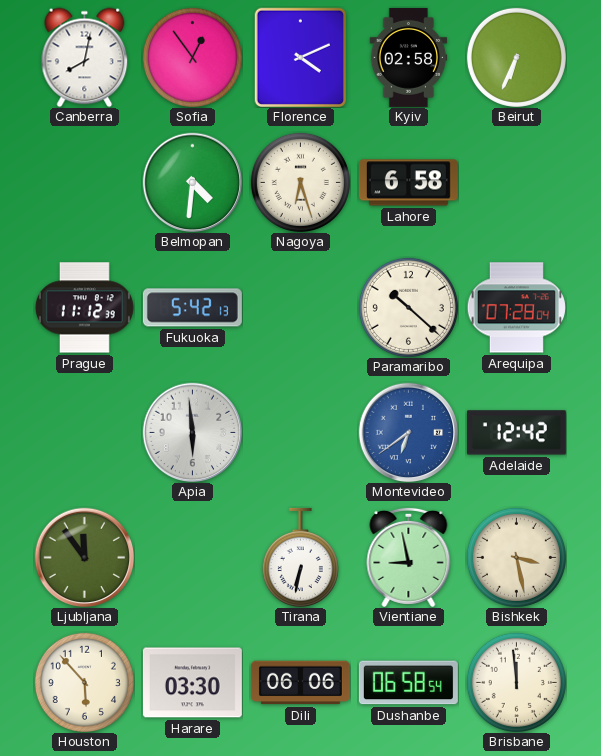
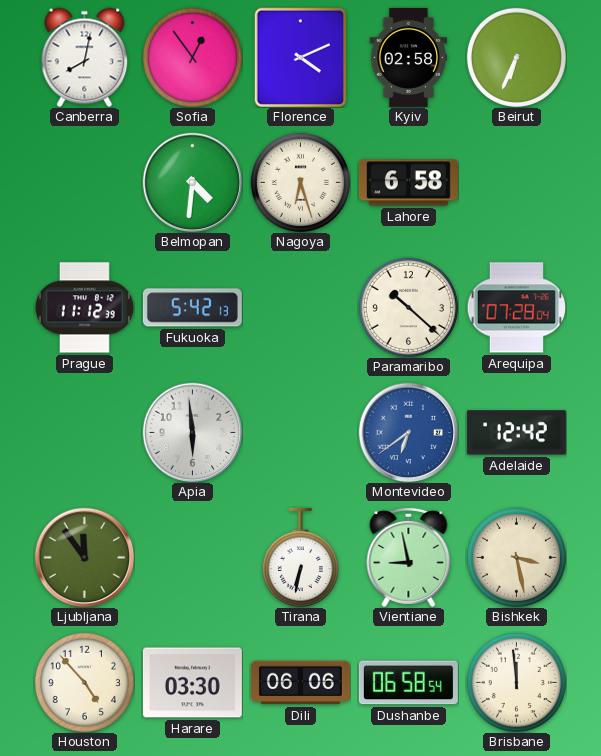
Houston: 5:53 -> 4:53 (84, 682)
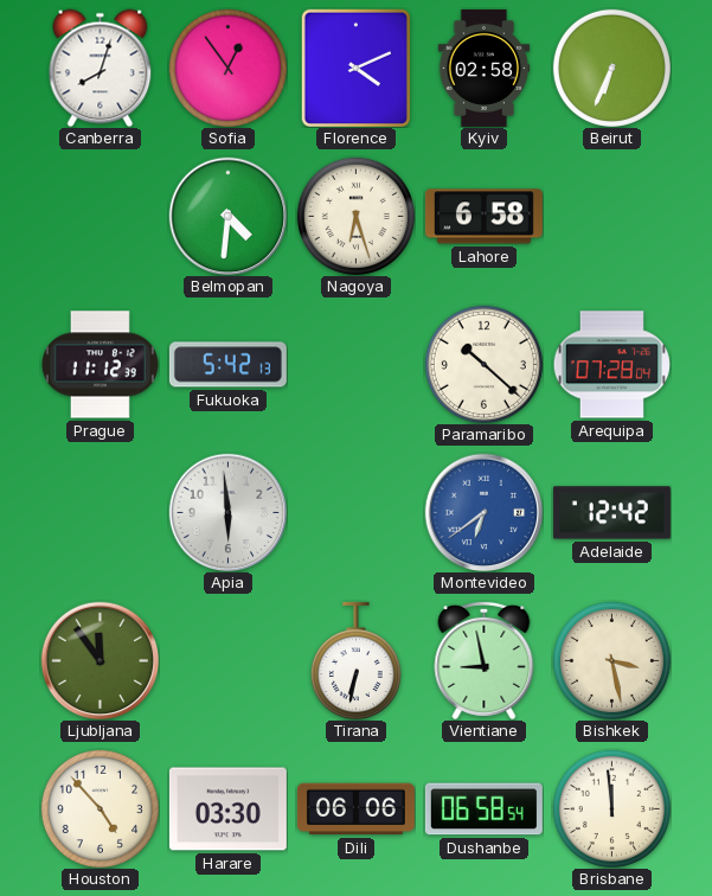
Canberra: 8:02 -> 8:03 (101, 68)
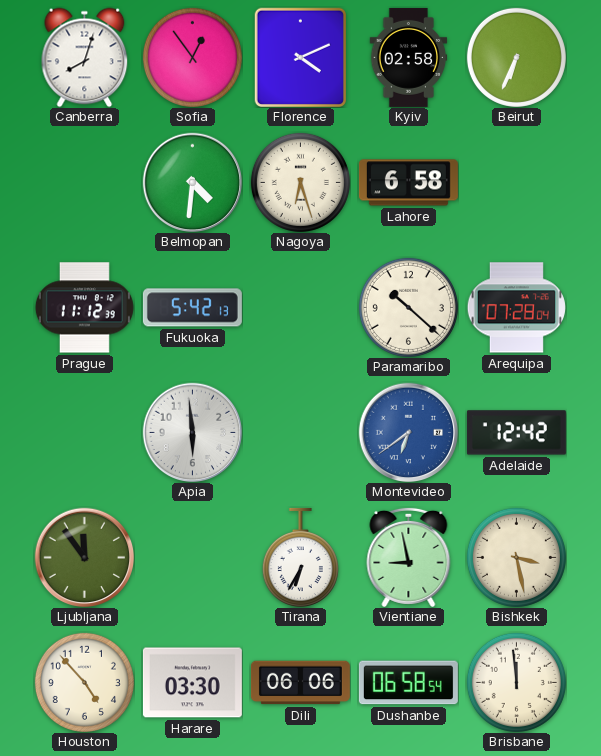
Tirana: 6:32 -> 6:35 (300, 557)
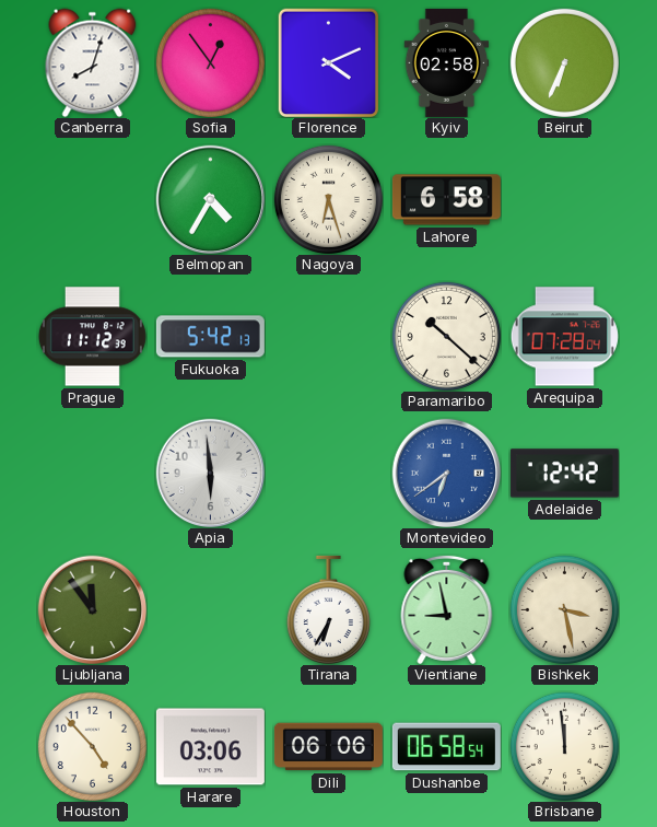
Belmopan: 4:31 -> 4:35 (210, 199)
Harare: 03:30 -> 03:06 (210, 747)
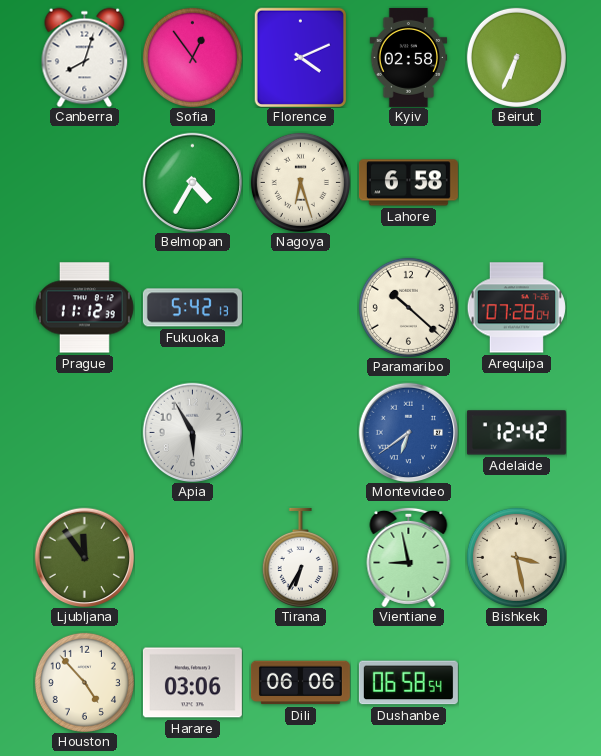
Apia: 5:59 -> 5:55 (192, 432)
Brisbane: 11:59 -> none (564, 746)
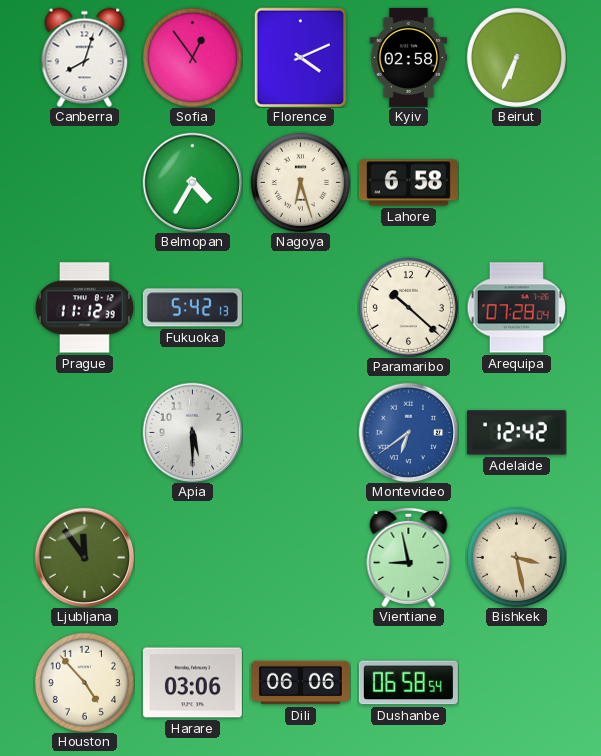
Apia: 5:55 -> 5:30 (192, 432)
Tirana: 6:35 -> none (300, 557)
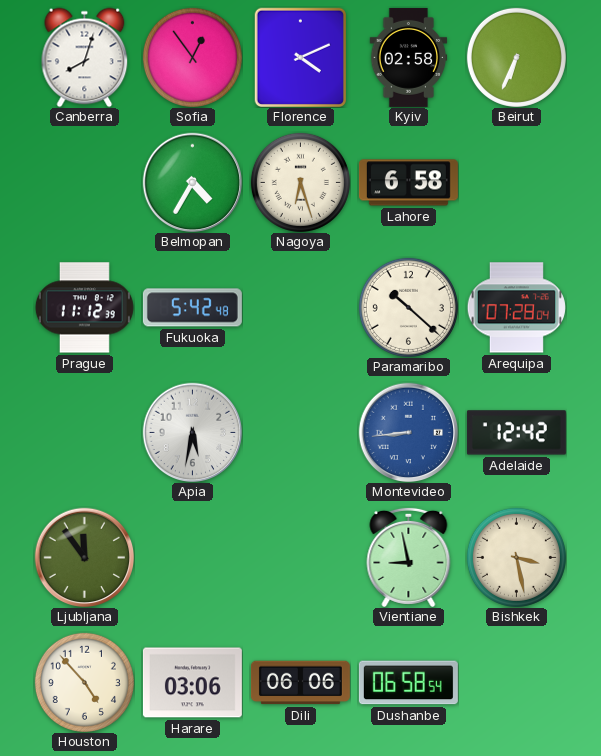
Fukuoka: 5:42:13 -> 5:42:48 (192, 308)
Apia: 5:30 -> 5:32 (192, 432)
Montevideo: 6:39 -> 8:44 (408, 432)
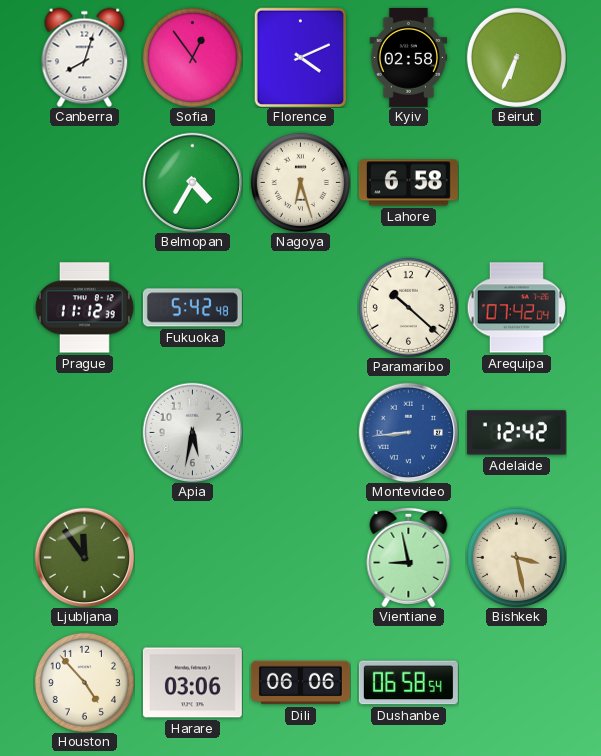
Arequipa: 07:28 -> 07:42 (516, 308)
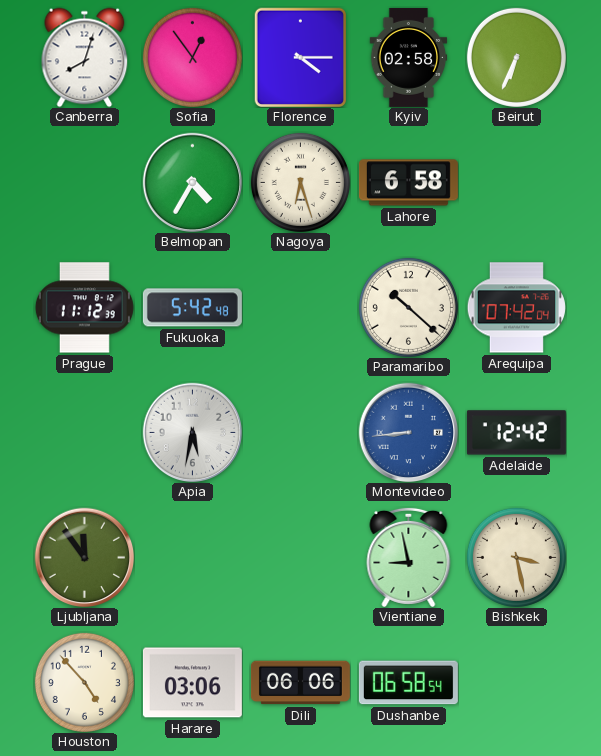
Florence: 4:11 -> 4:15 (301, 57)
